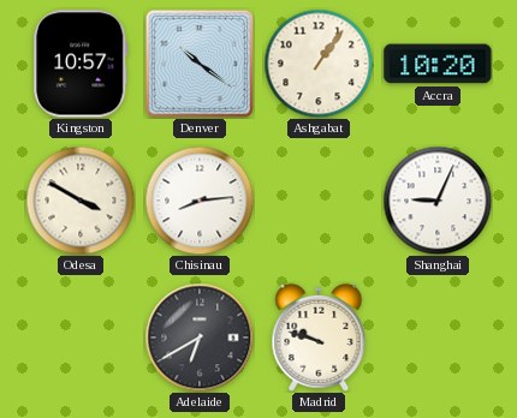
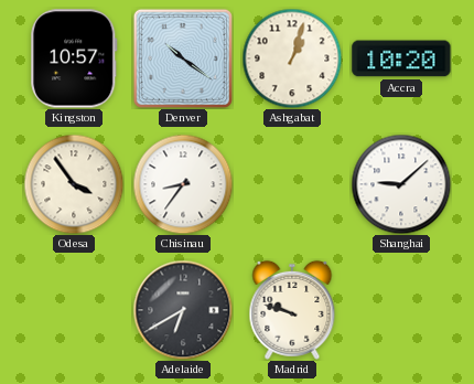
Ashgabat: 1:06 -> 1:03 (292, 58)
Odesa: 3:50 -> 3:54 (74, 184)
Chisinau: 8:14 -> 8:36 (183, 184)
Shanghai: 9:04 -> 9:08 (401, 184)
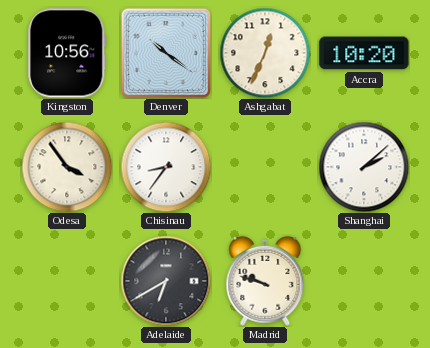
Kingston: 10:57 -> 10:56 (67, 53)
Ashgabat: 1:03 -> 12:34 (265, 53)
Shanghai: 9:08 -> 2:08 (364, 167)
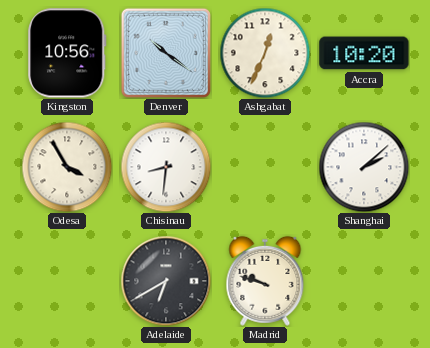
Odesa: 3:54 -> 3:55 (67, 167)
Chisinau: 8:36 -> 8:31 (166, 167)
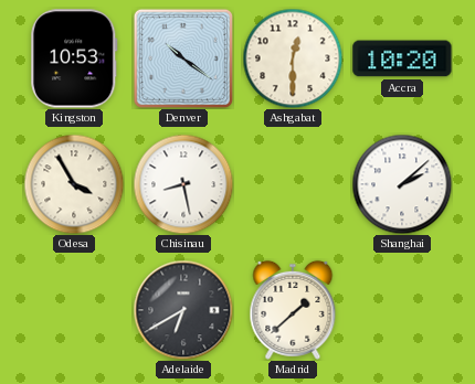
Kingston: 10:56 -> 10:53 (74, 58)
Ashgabat: 12:34 -> 12:30 (293, 58)
Chisinau: 8:31 -> 8:28 (183, 184)
Madrid: 9:48 -> 1:38 (293, 310)
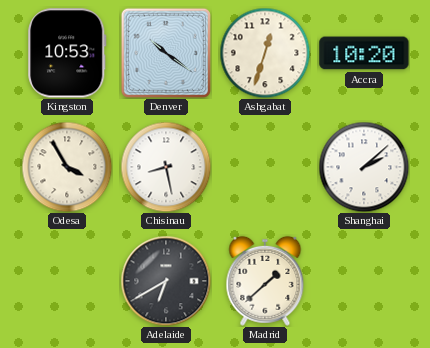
Ashgabat: 12:30 -> 12:33 (265, 53)
